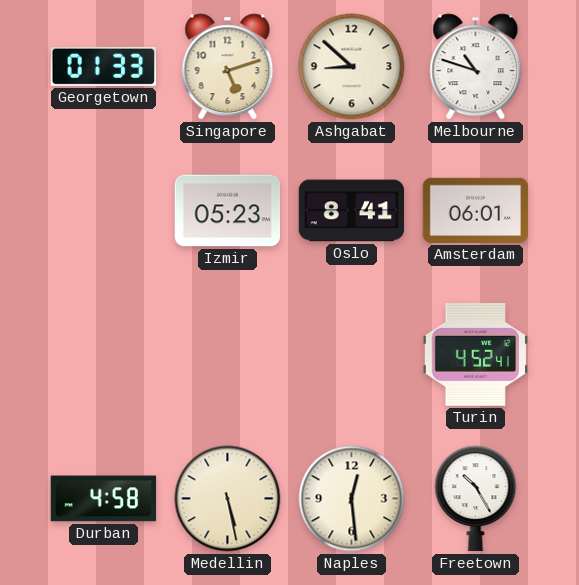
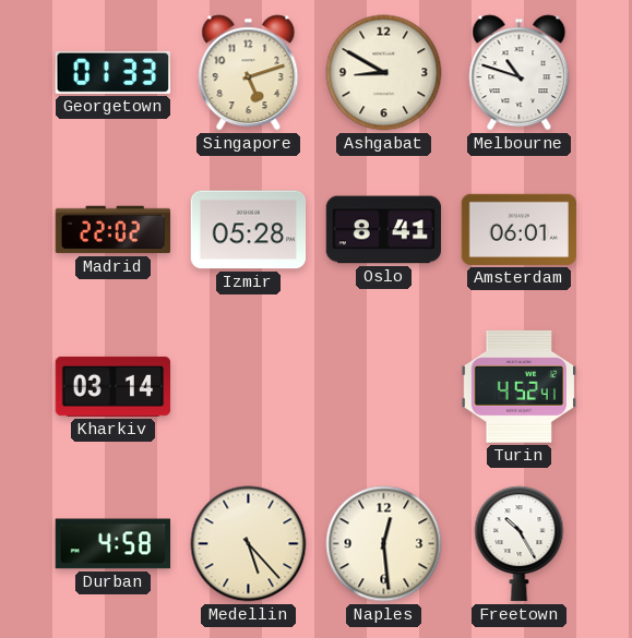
Ashgabat: 8:52 -> 8:50 (384, 73)
Madrid: none -> 22:02 (114, 230)
Izmir: 05:23 -> 05:28 (249, 230)
Kharkiv: none -> 03:14 (114, 386)
Medellin: 5:28 -> 5:23 (249, 544)
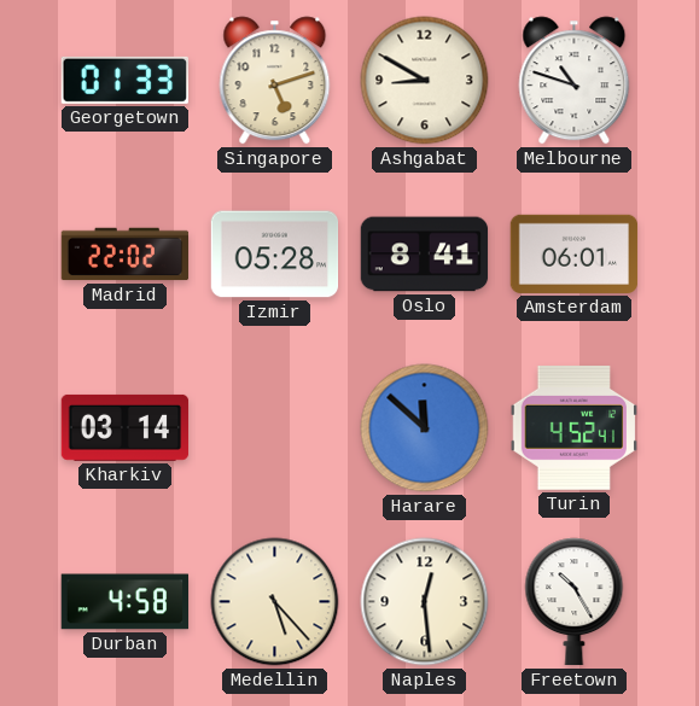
Harare: none -> 11:52 (425, 428)
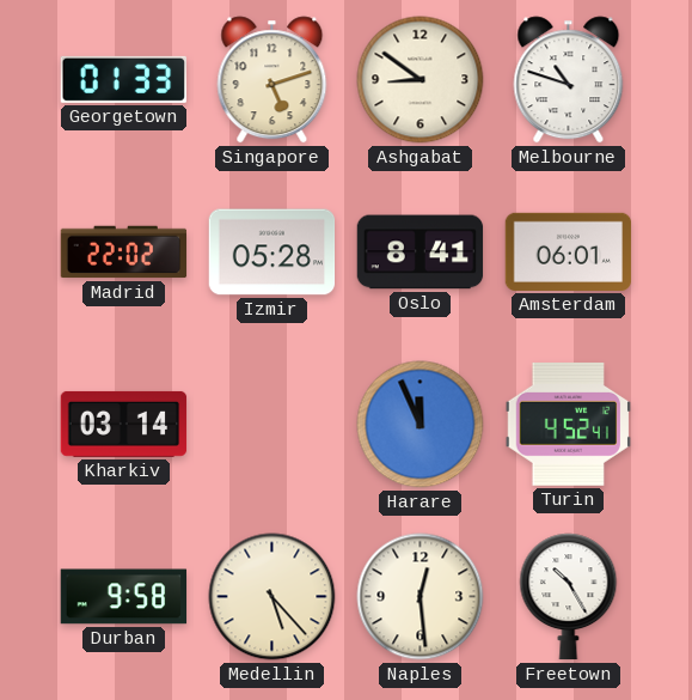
Ashgabat: 8:50 -> 8:51 (421, 80)
Harare: 11:52 -> 11:56 (421, 425)
Durban: 4:58 -> 9:58 (124, 597)
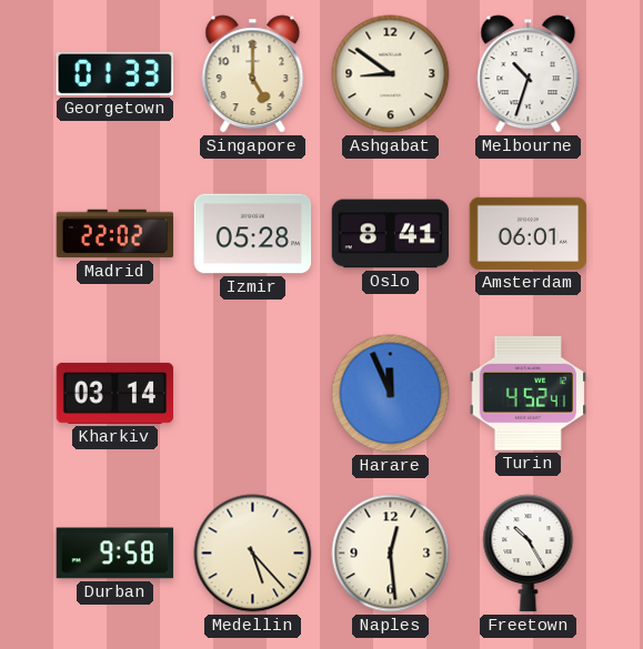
Singapore: 5:12 -> 5:00 (253, 74)
Melbourne: 10:48 -> 10:33 (529, 74)
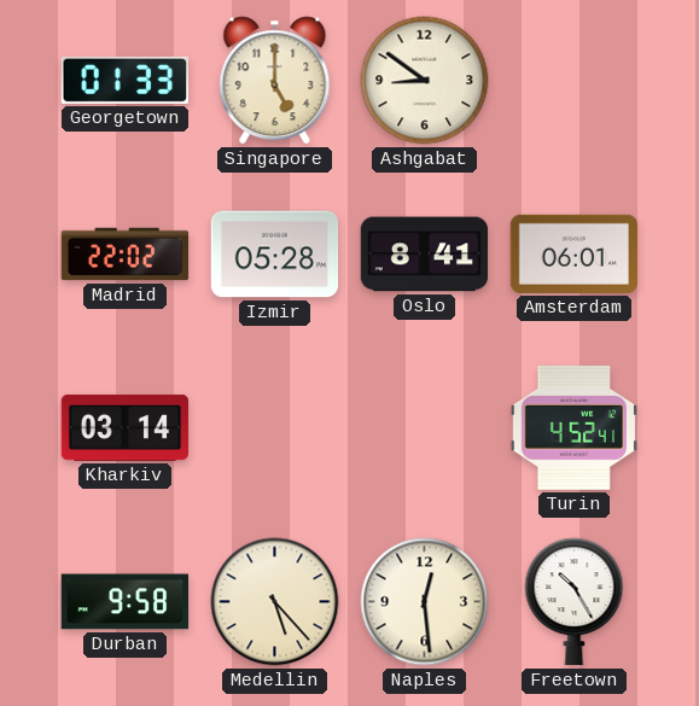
Melbourne: 10:33 -> none (529, 74)
Harare: 11:56 -> none (391, 394)
